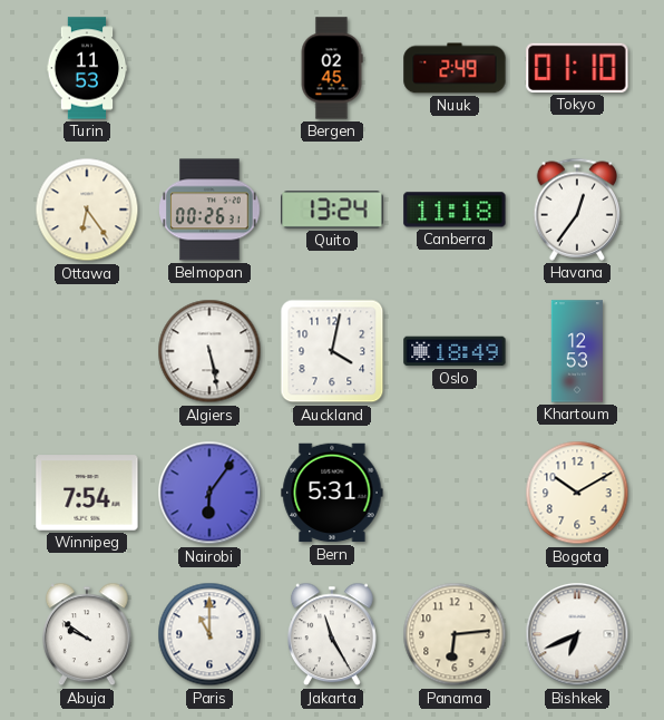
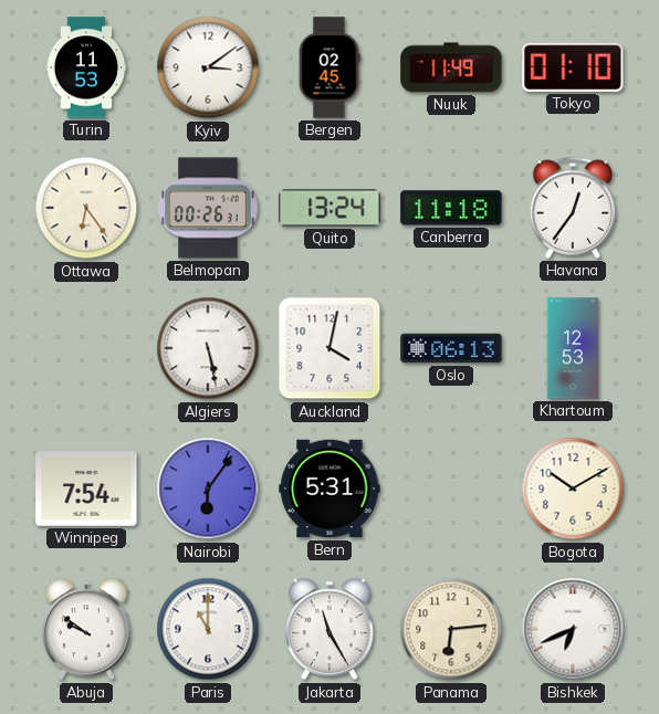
Kyiv: none -> 3:09 (208, 67)
Nuuk: 2:49 -> 11:49 (451, 67)
Oslo: 18:49 -> 06:13 (451, 348)
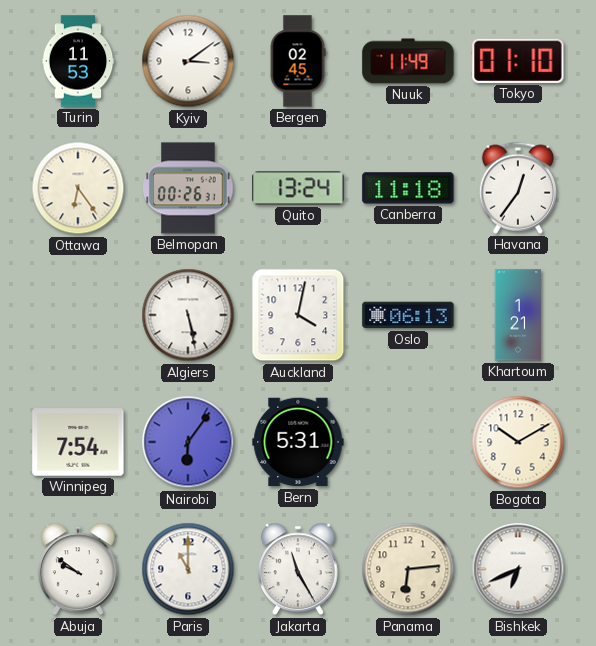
Khartoum: 12:53 -> 1:21 (517, 315)
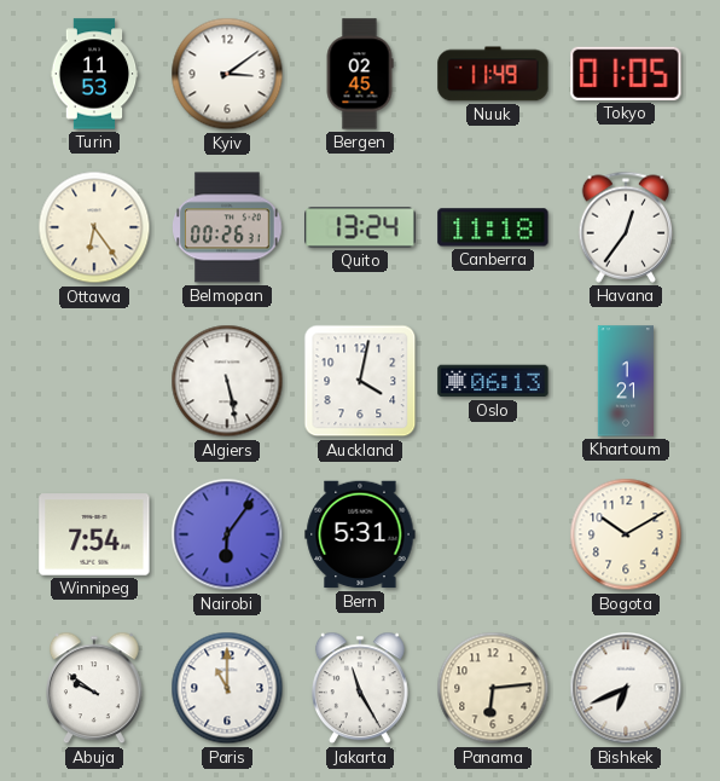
Tokyo: 01:10 -> 01:05 (626, 74)
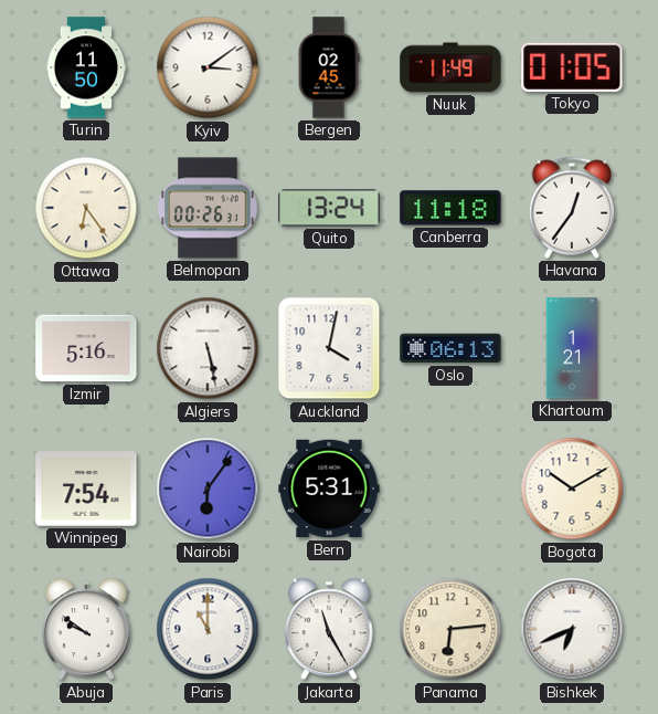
Turin: 11:53 -> 11:50 (86, 67)
Izmir: none -> 5:16 (86, 348)
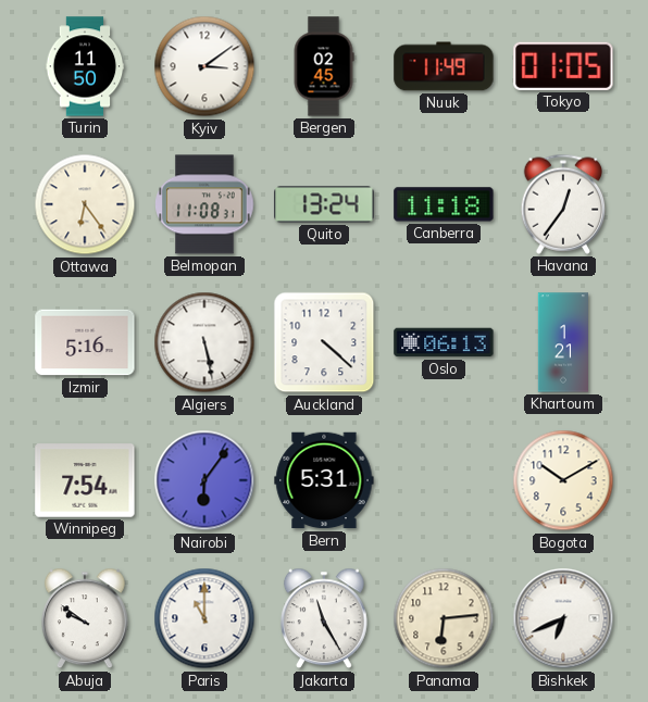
Belmopan: 00:26 -> 11:08 (204, 204)
Auckland: 4:02 -> 4:22 (324, 342)
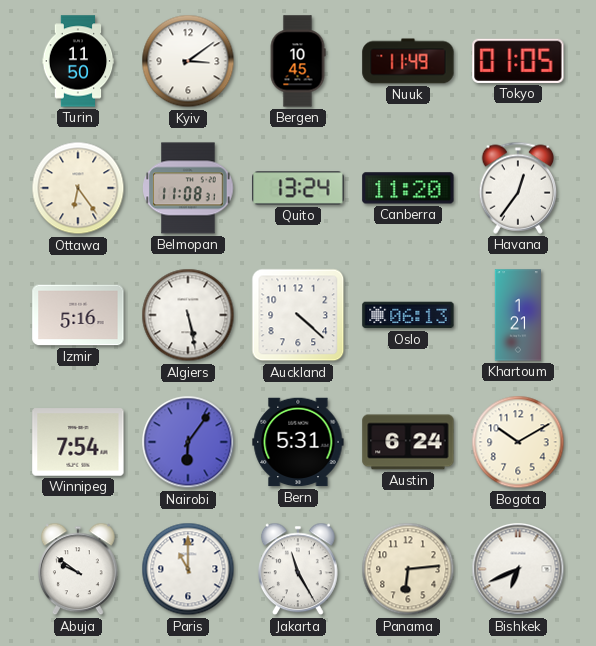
Bergen: 02:45 -> 10:45 (298, 61)
Canberra: 11:18 -> 11:20 (408, 188)
Austin: none -> 6:24 (408, 442)
